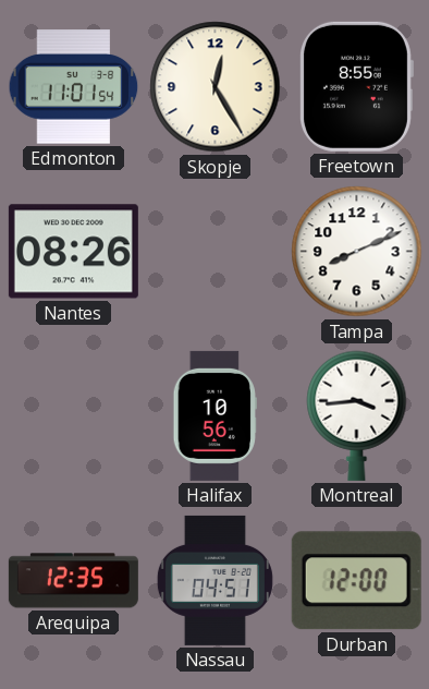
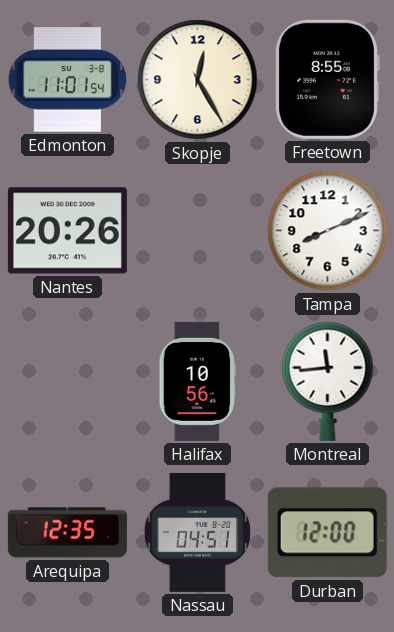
Nantes: 08:26 -> 20:26 (67, 231)
Montreal: 3:44 -> 11:44 (328, 381)
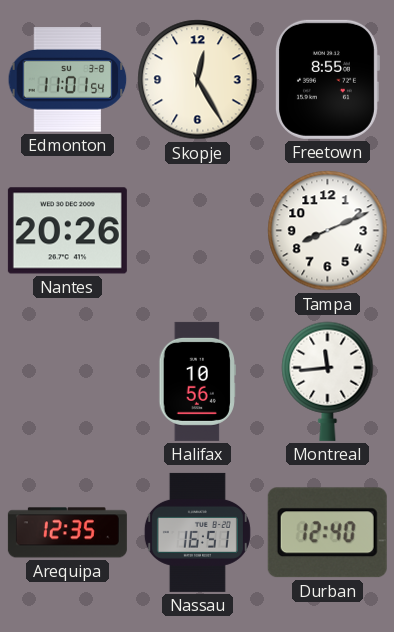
Nassau: 04:51 -> 16:51 (197, 532)
Durban: 12:00 -> 12:40 (327, 533)
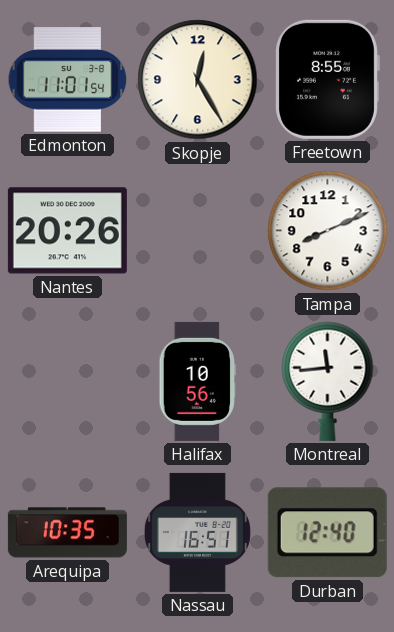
Arequipa: 12:35 -> 10:35 (67, 533)
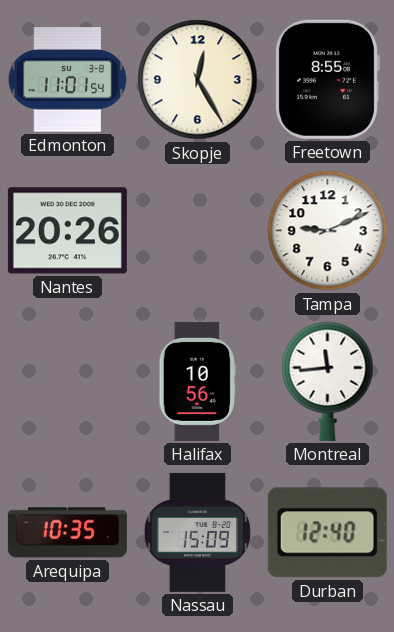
Tampa: 8:11 -> 9:11 (328, 231)
Nassau: 16:51 -> 15:09 (197, 532)
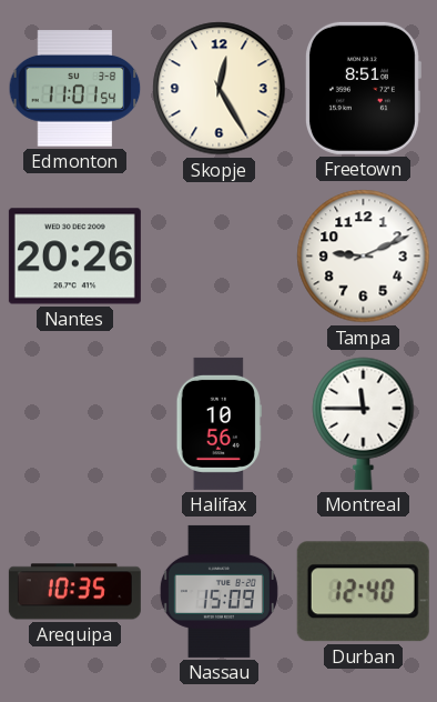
Freetown: 8:55 -> 8:51 (364, 88)
Montreal: 11:44 -> 11:45 (364, 423)
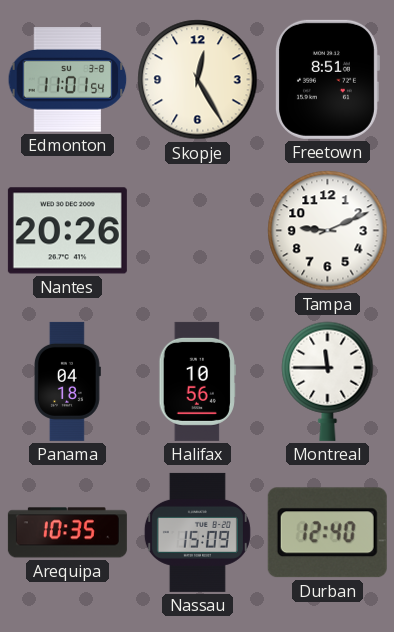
Panama: none -> 04:18 (67, 381)
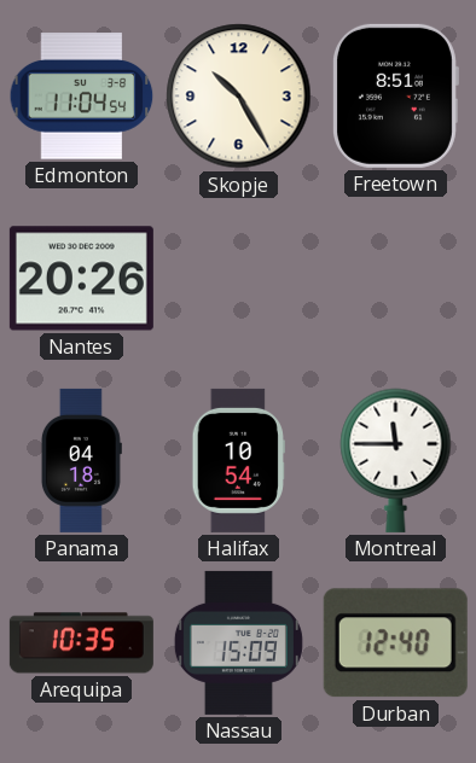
Edmonton: 11:01 -> 11:04 (82, 97)
Skopje: 12:25 -> 10:25 (239, 97)
Tampa: 9:11 -> none (328, 231)
Halifax: 10:56 -> 10:54 (238, 460)
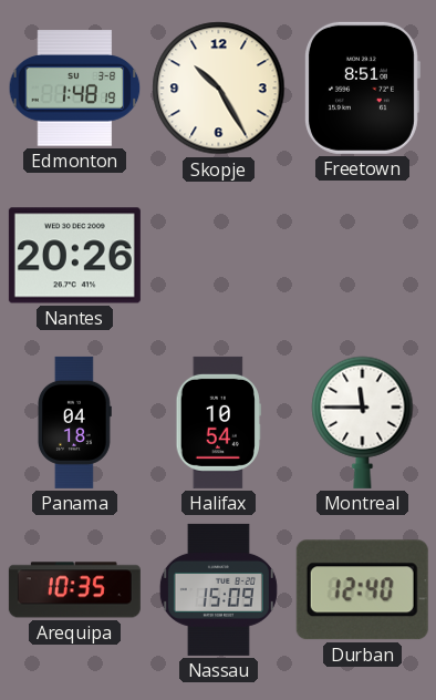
Edmonton: 11:04 -> 1:48 (75, 89)
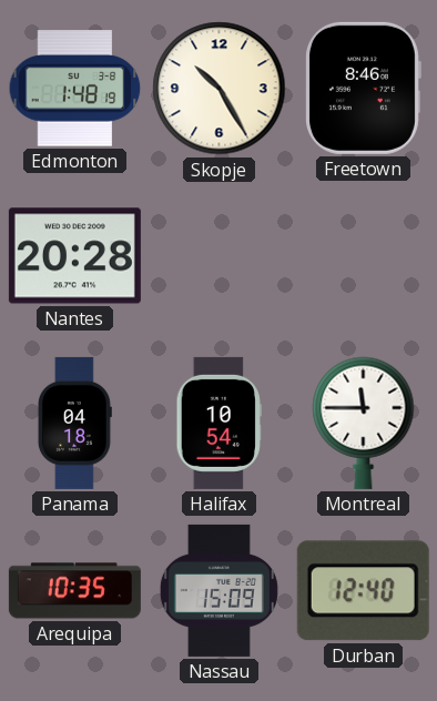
Freetown: 8:51 -> 8:46 (364, 88)
Nantes: 20:26 -> 20:28 (74, 256)
